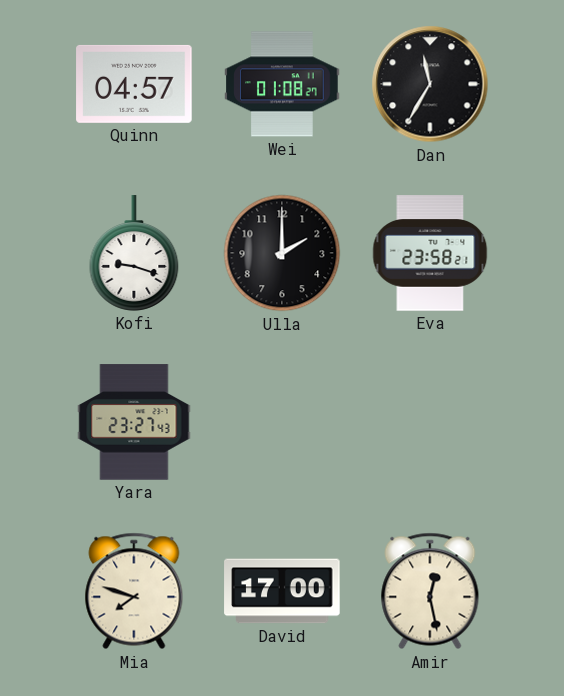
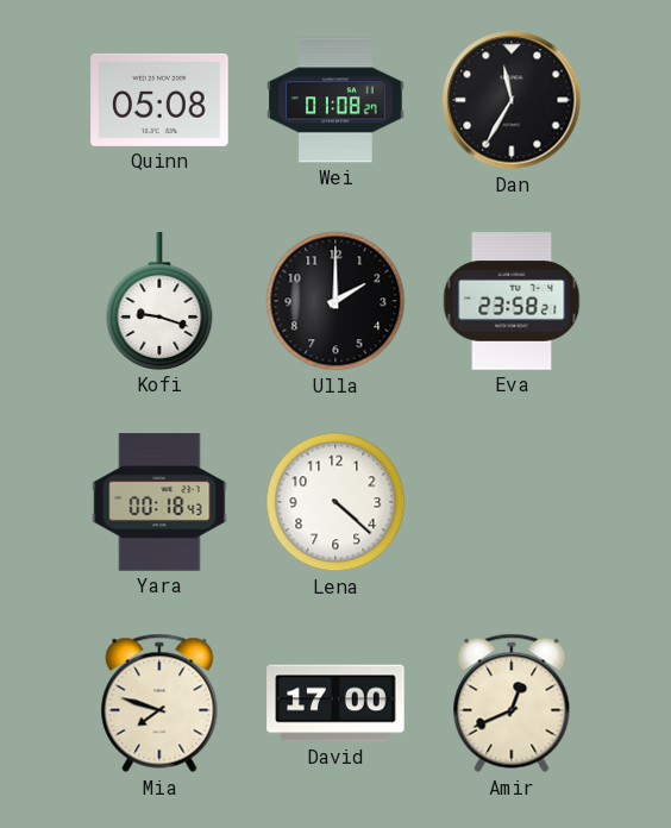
Quinn: 04:57 -> 05:08 (159, 100)
Yara: 23:27 -> 00:18 (159, 502)
Lena: none -> 4:22 (335, 502)
Amir: 12:28 -> 12:41 (512, 703)
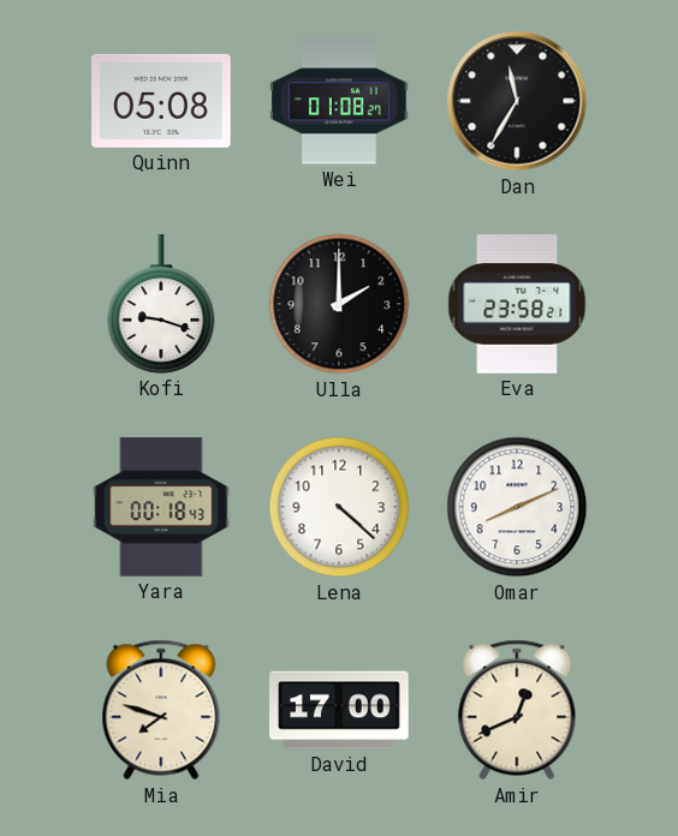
Omar: none -> 8:11 (517, 507)
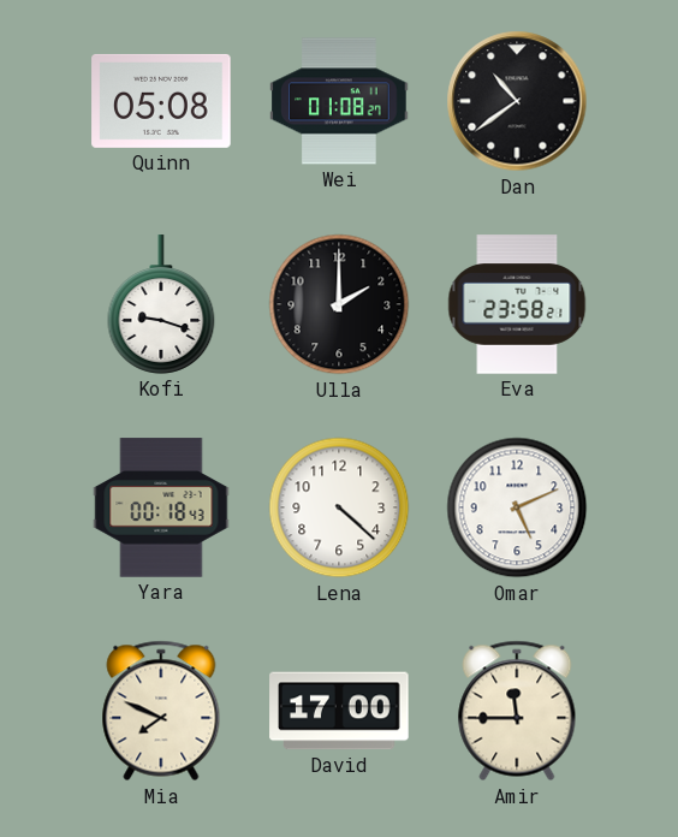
Dan: 11:35 -> 10:39 (517, 101)
Omar: 8:11 -> 5:11 (517, 507)
Mia: 7:48 -> 7:49 (161, 711)
Amir: 12:41 -> 11:45 (517, 711)
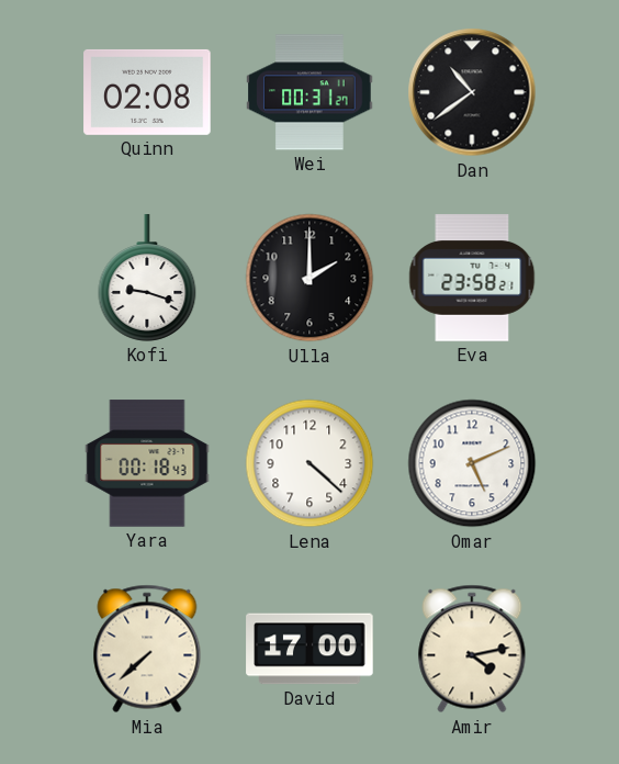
Quinn: 05:08 -> 02:08 (147, 92)
Wei: 01:08 -> 00:31 (309, 92)
Mia: 7:49 -> 7:38 (147, 649)
Amir: 11:45 -> 4:13 (472, 649)
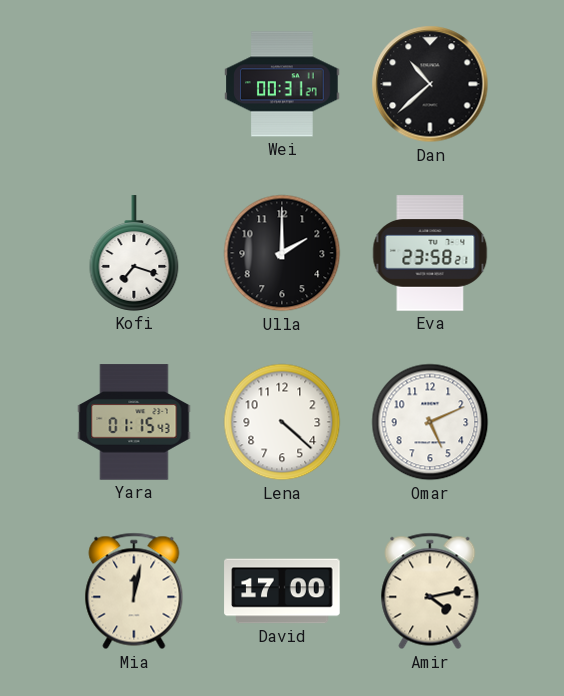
Quinn: 02:08 -> none (147, 92)
Dan: 10:39 -> 10:38 (430, 84)
Kofi: 9:18 -> 7:18 (134, 253)
Yara: 00:18 -> 01:15 (134, 422)
Mia: 7:38 -> 12:02 (134, 591)
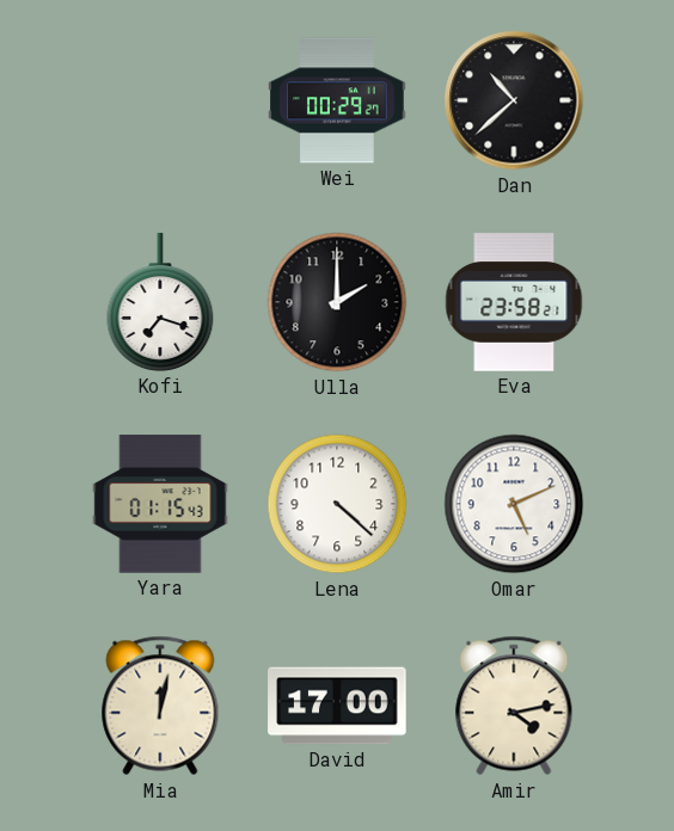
Wei: 00:31 -> 00:29 (337, 100)
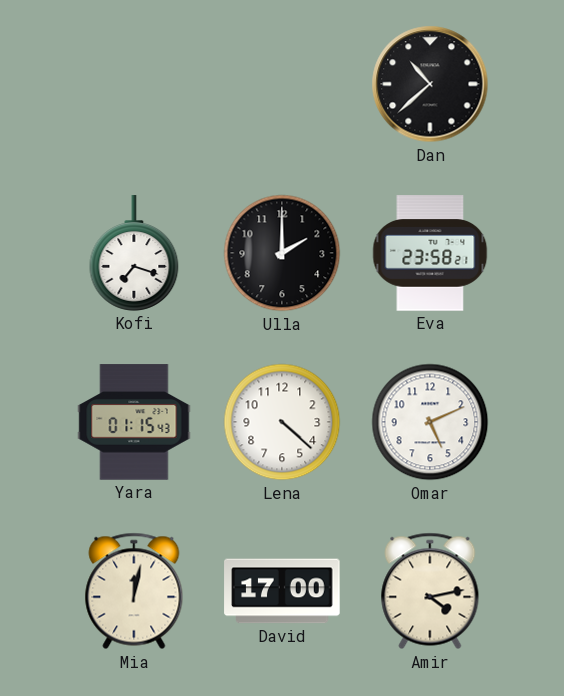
Wei: 00:29 -> none (337, 100)
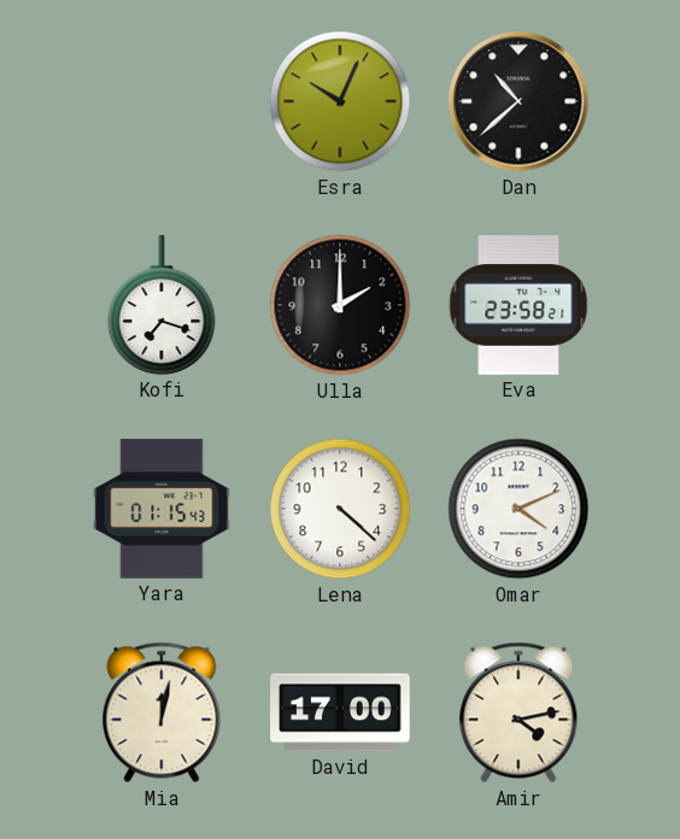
Esra: none -> 10:04 (340, 101)
Omar: 5:11 -> 4:11 (518, 509)
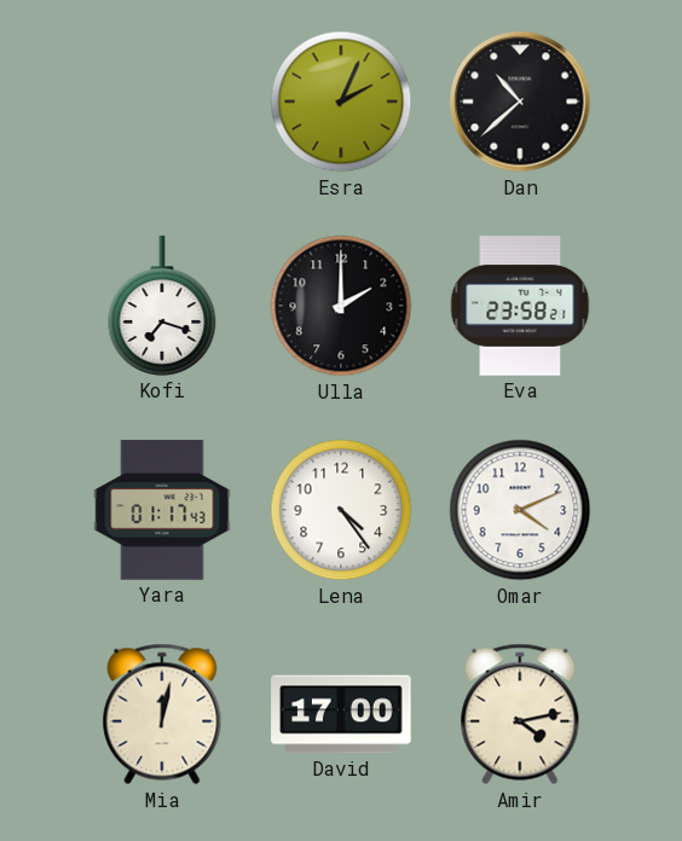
Esra: 10:04 -> 2:04 (341, 101)
Yara: 01:15 -> 01:17 (162, 510)
Lena: 4:22 -> 4:24 (341, 510)
